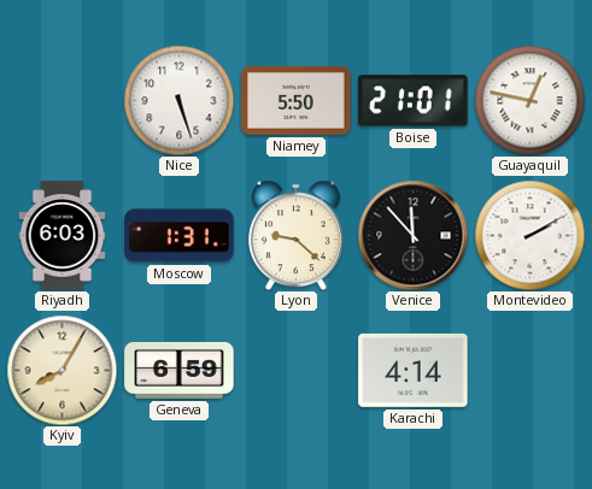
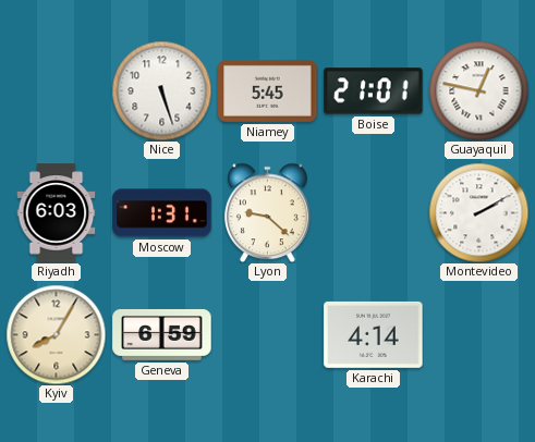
Niamey: 5:50 -> 5:45 (268, 90)
Venice: 11:53 -> none (412, 235)
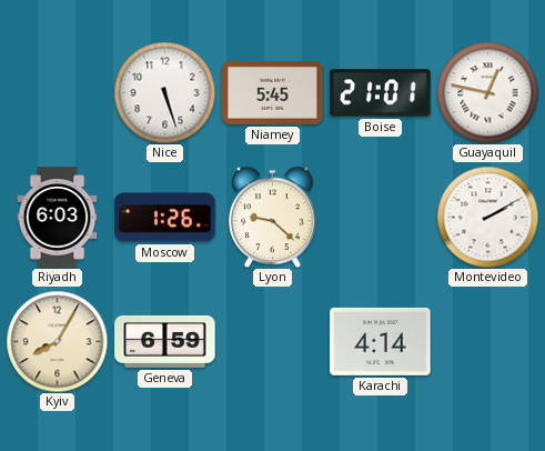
Moscow: 1:31 -> 1:26 (165, 218)
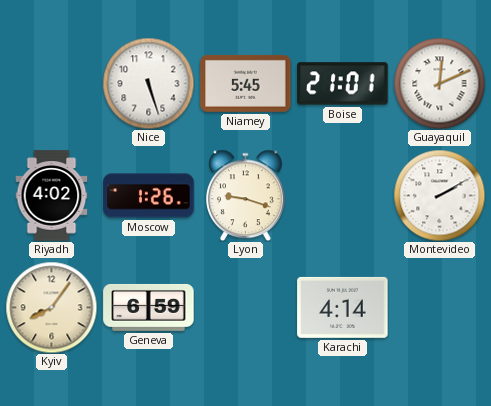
Guayaquil: 12:47 -> 12:11 (439, 83)
Riyadh: 6:03 -> 4:02 (52, 196)
Lyon: 9:22 -> 9:18 (246, 195)
Kyiv: 8:05 -> 8:06 (51, 307)
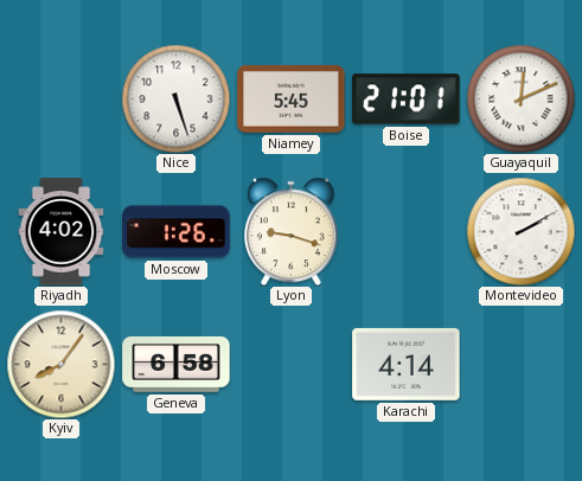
Geneva: 6:59 -> 6:58 (177, 365)
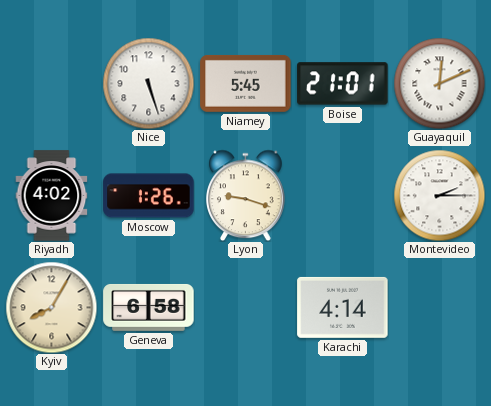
Montevideo: 2:10 -> 2:15 (439, 195)
Kyiv: 8:06 -> 8:05 (51, 307)
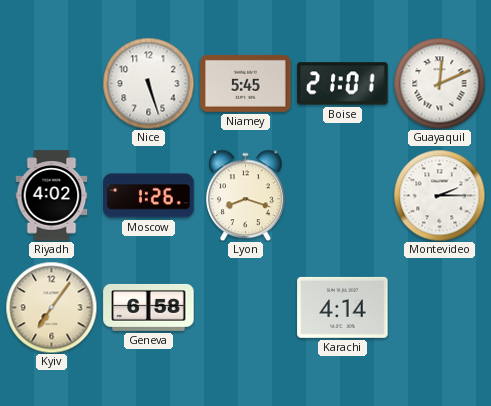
Lyon: 9:18 -> 8:18 (246, 195)
Kyiv: 8:05 -> 7:06 (51, 307)
